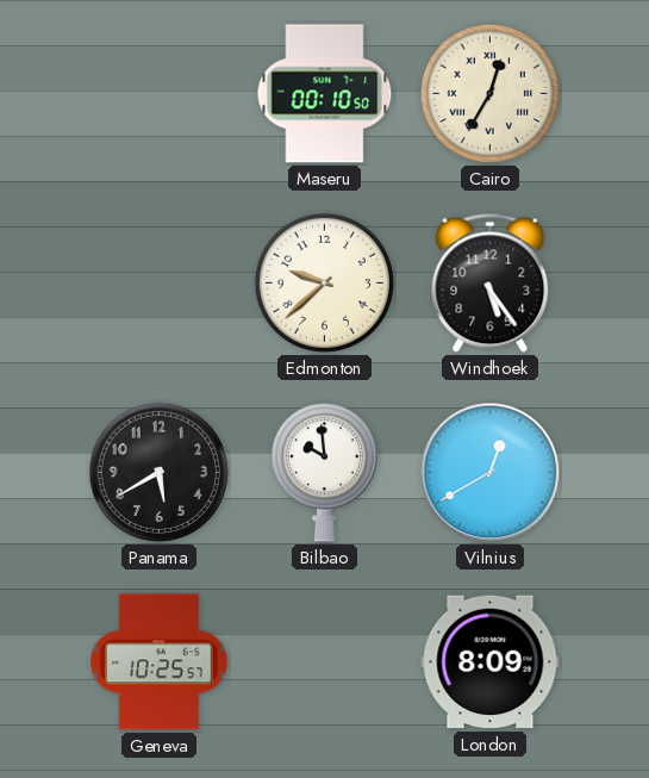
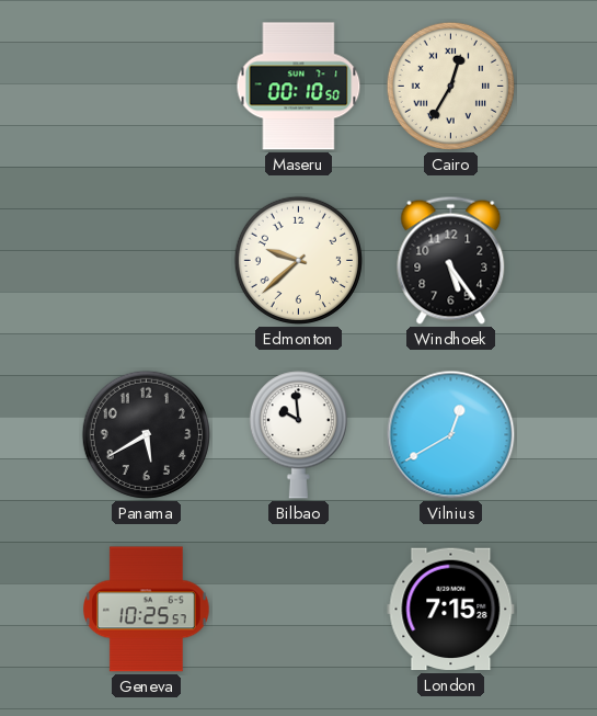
London: 8:09 -> 7:15 (451, 610)
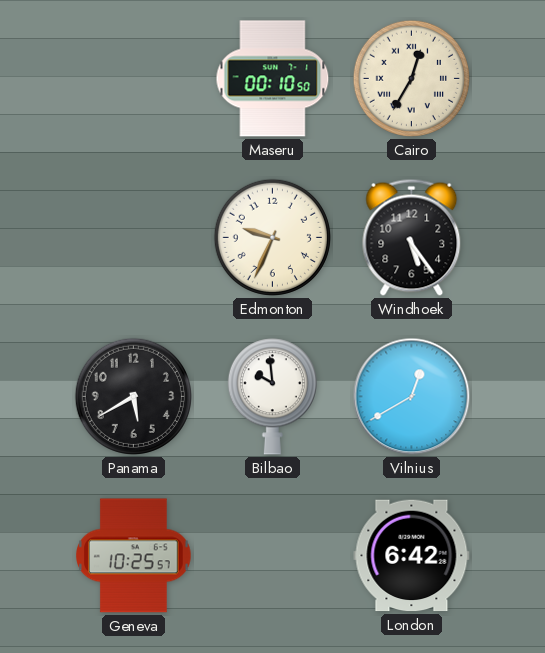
Edmonton: 9:38 -> 9:34 (272, 237)
London: 7:15 -> 6:42 (412, 556)
